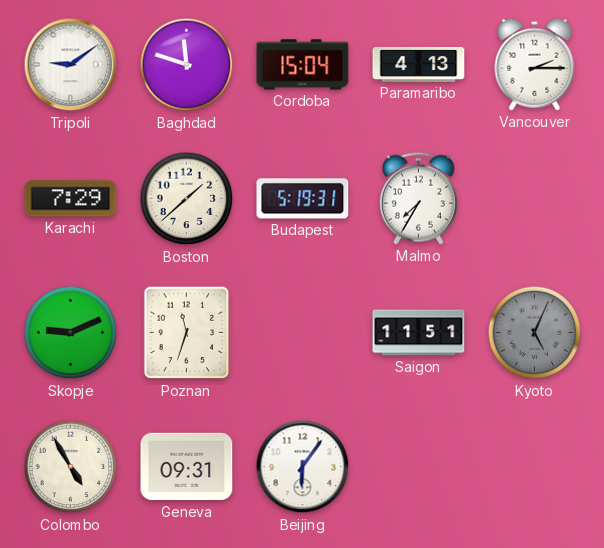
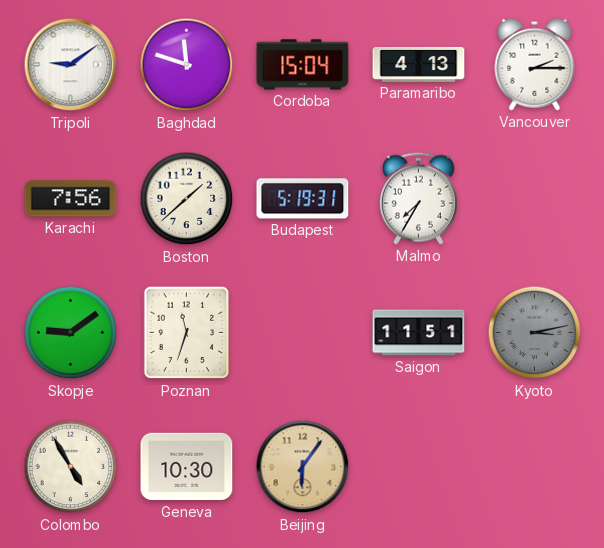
Karachi: 7:29 -> 7:56 (71, 199)
Skopje: 9:11 -> 9:09 (71, 333)
Kyoto: 5:04 -> 3:13 (535, 333)
Geneva: 09:31 -> 10:30 (187, 467)
Beijing dial: white -> champagne (303, 467)
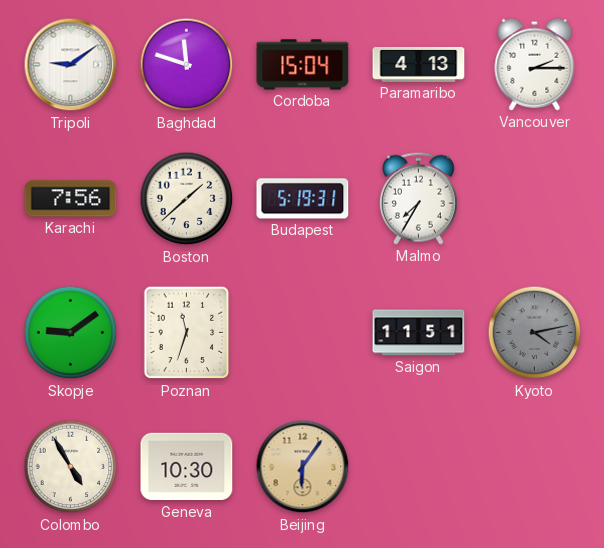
Kyoto: 3:13 -> 4:13 (535, 333)
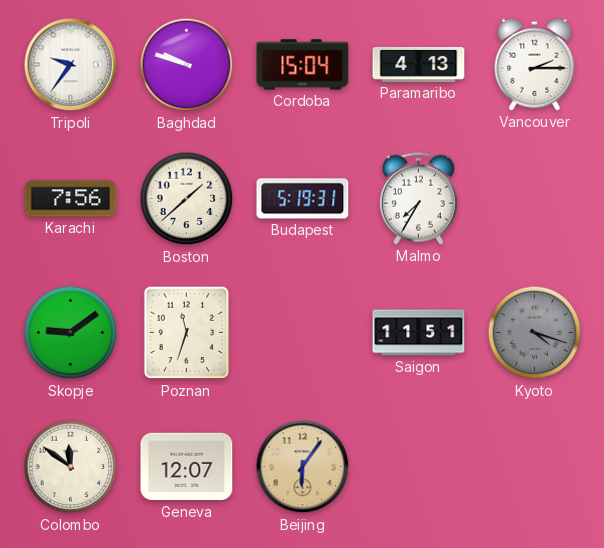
Tripoli: 9:09 -> 9:36 (71, 65)
Baghdad: 11:48 -> 9:48 (187, 65)
Kyoto: 4:13 -> 4:18 (535, 333)
Colombo: 4:55 -> 11:51 (71, 467)
Geneva: 10:30 -> 12:07 (187, 467)
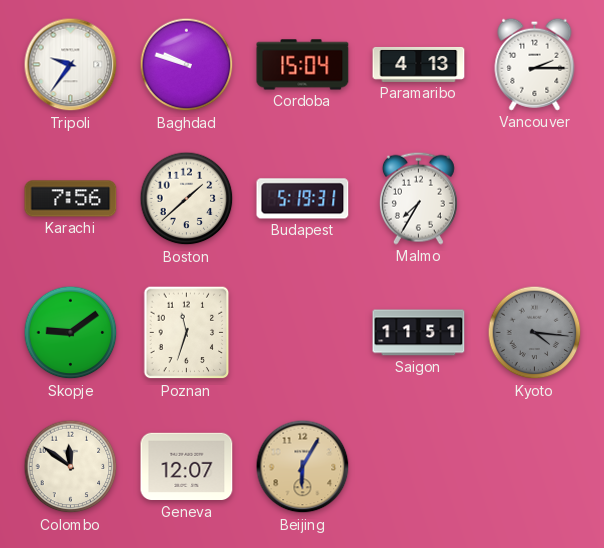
Kyoto: 4:18 -> 4:16 (535, 333)
Beijing: 6:06 -> 6:05 (303, 467)
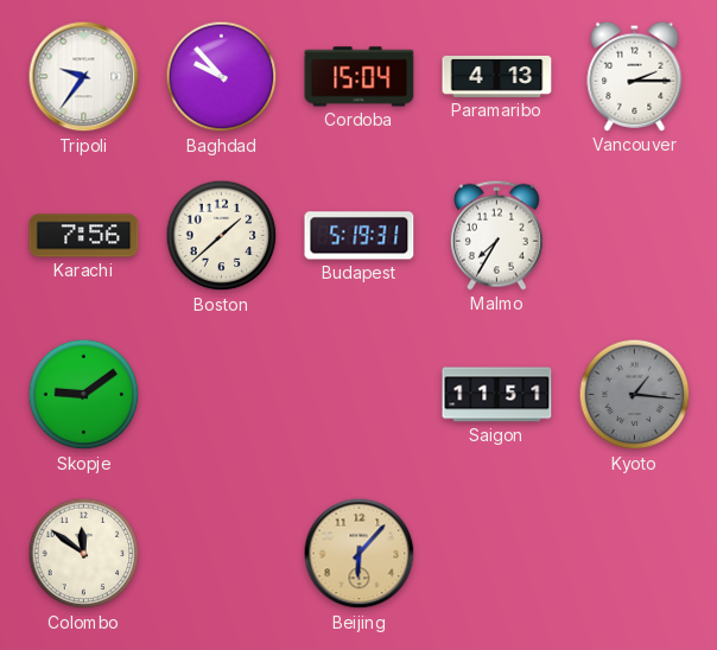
Baghdad: 9:48 -> 9:53 (222, 77)
Poznan: 11:33 -> none (187, 333)
Kyoto: 4:16 -> 1:16 (635, 395)
Geneva: 12:07 -> none (187, 467)
Beijing: 6:05 -> 6:07 (360, 554)
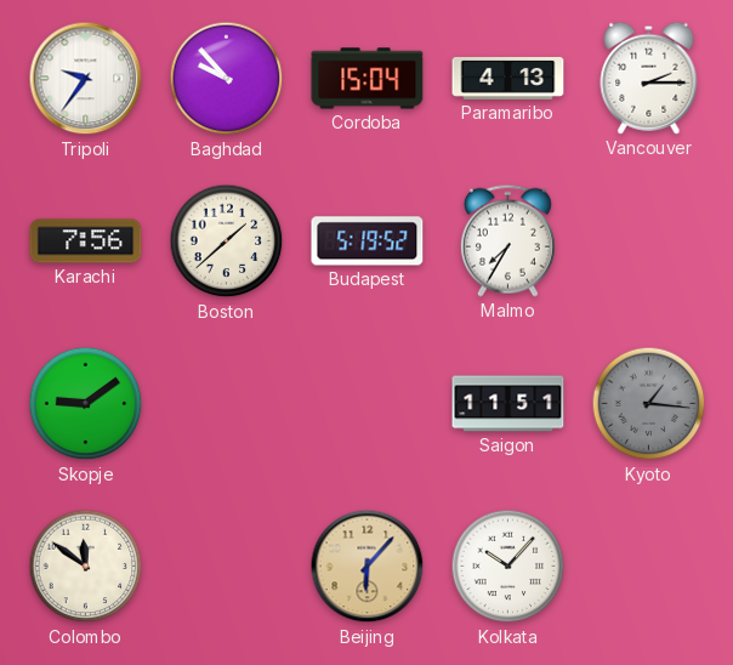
Budapest: 5:19:31 -> 5:19:52 (368, 241)
Kolkata: none -> 10:07 (508, 567)
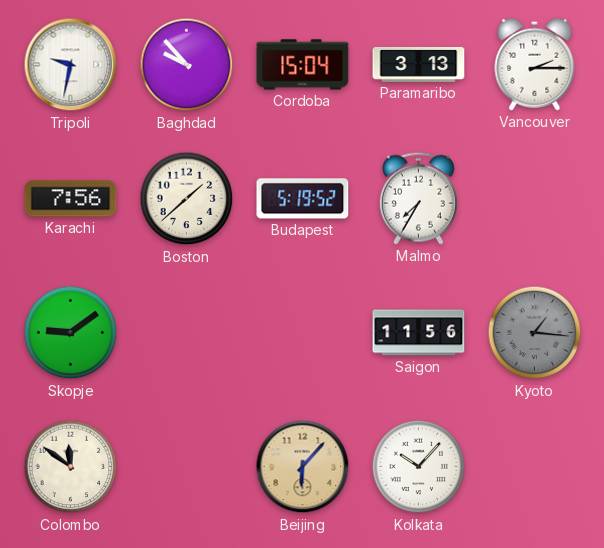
Tripoli: 9:36 -> 9:32 (71, 65)
Paramaribo: 4:13 -> 3:13 (419, 64)
Saigon: 11:51 -> 11:56 (419, 333)
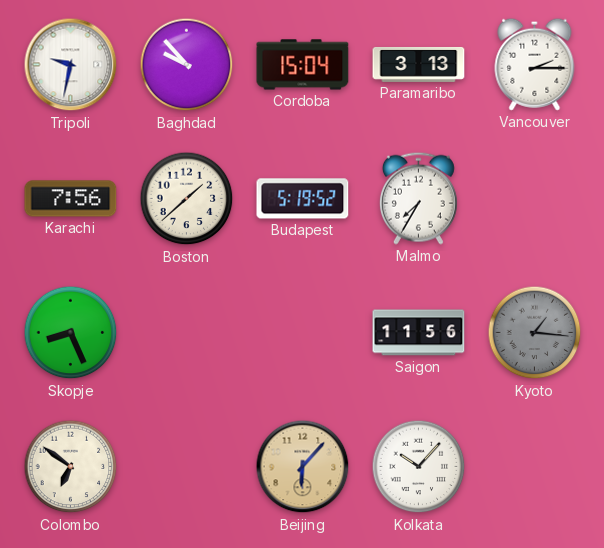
Skopje: 9:09 -> 8:26 (71, 333)
Colombo: 11:51 -> 6:51 (71, 467)
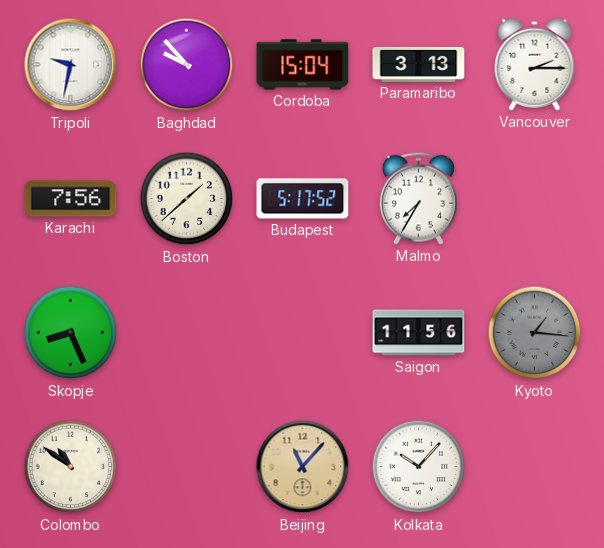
Budapest: 5:19 -> 5:17 (303, 199)
Colombo: 6:51 -> 10:51 (71, 467)
Beijing: 6:07 -> 11:07 (303, 467)
